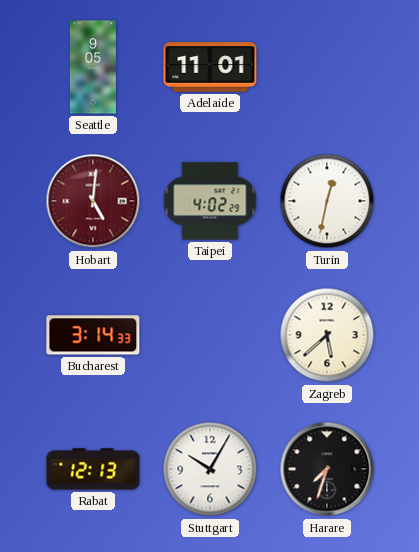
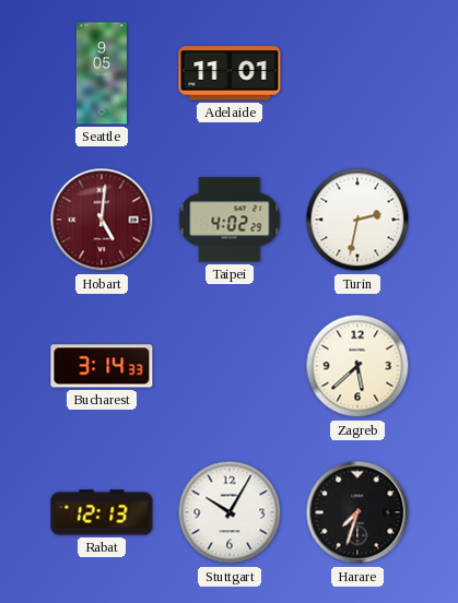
Turin: 12:32 -> 2:32 (357, 220)
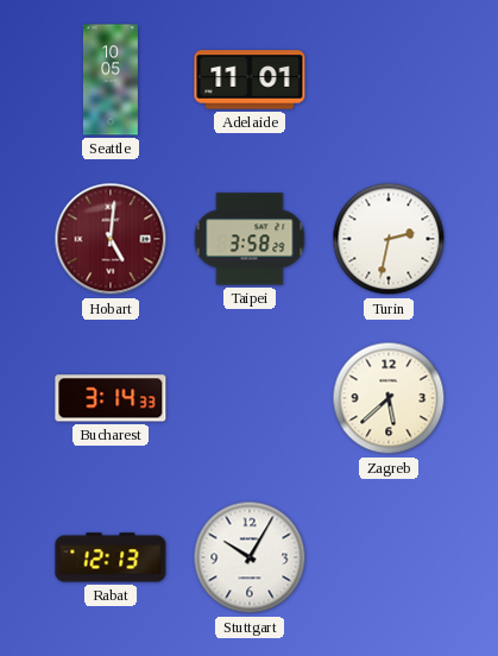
Seattle: 9:05 -> 10:05 (111, 80)
Taipei: 4:02 -> 3:58 (250, 239)
Harare: 7:33 -> none (357, 512)
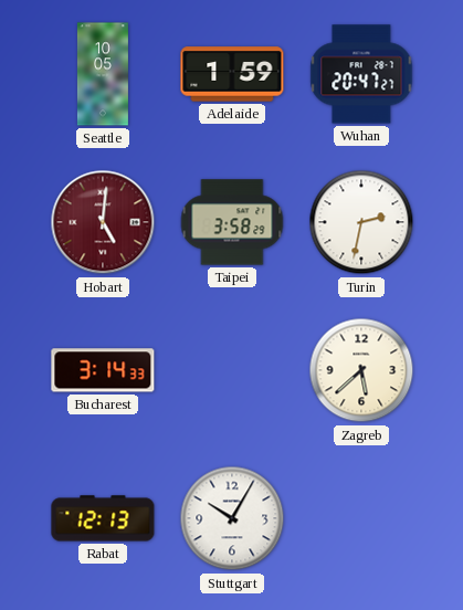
Adelaide: 11:01 -> 1:59 (232, 74)
Wuhan: none -> 20:47 (361, 74)
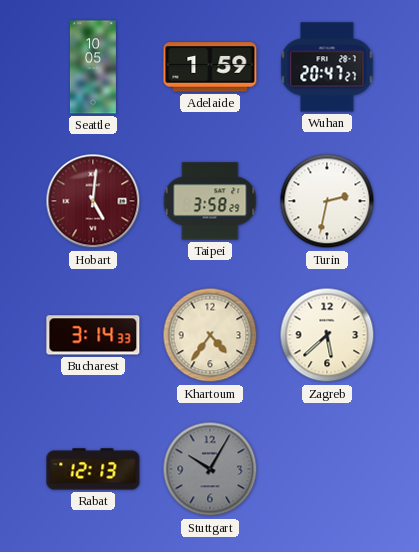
Khartoum: none -> 4:36 (210, 335)
Stuttgart dial: white -> grey (210, 469)
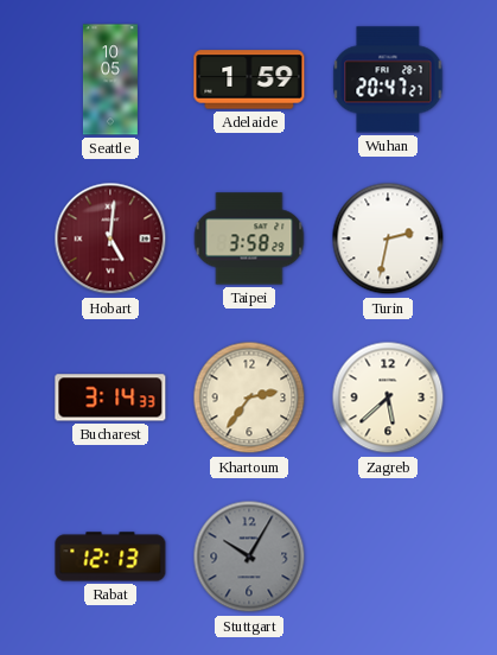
Khartoum: 4:36 -> 2:36 (249, 398)
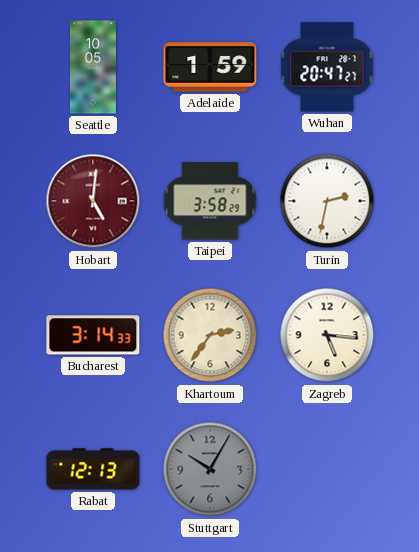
Zagreb: 5:38 -> 5:16 (327, 335)
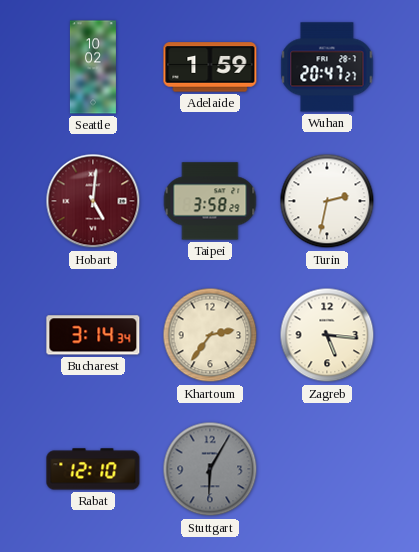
Seattle: 10:05 -> 10:02 (93, 67)
Bucharest: 3:14:33 -> 3:14:34 (93, 335)
Rabat: 12:13 -> 12:10 (93, 469)
Stuttgart: 10:05 -> 6:05 (210, 469)
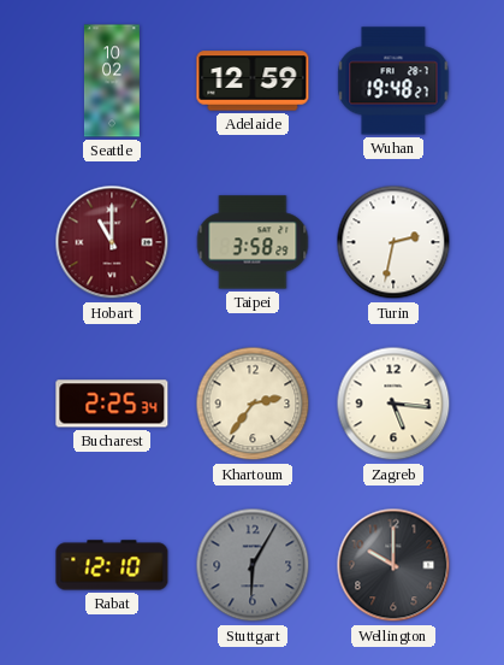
Adelaide: 1:59 -> 12:59 (253, 81)
Wuhan: 20:47 -> 19:48 (393, 81)
Hobart: 5:01 -> 11:00 (112, 242)
Bucharest: 3:14 -> 2:25 (112, 404)
Wellington: none -> 10:00 (393, 565)
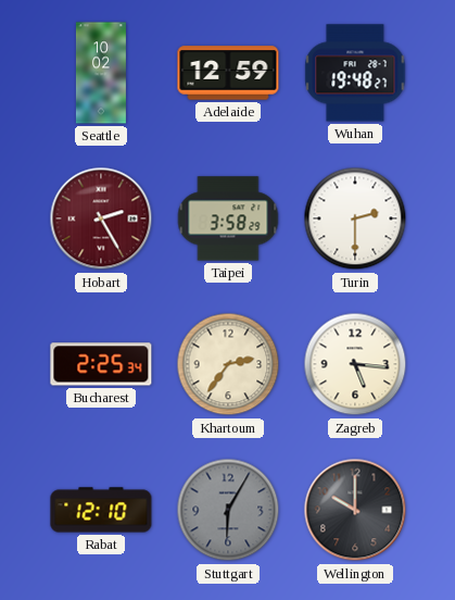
Hobart: 11:00 -> 2:25 (101, 218)
Turin: 2:32 -> 2:30 (355, 218)
